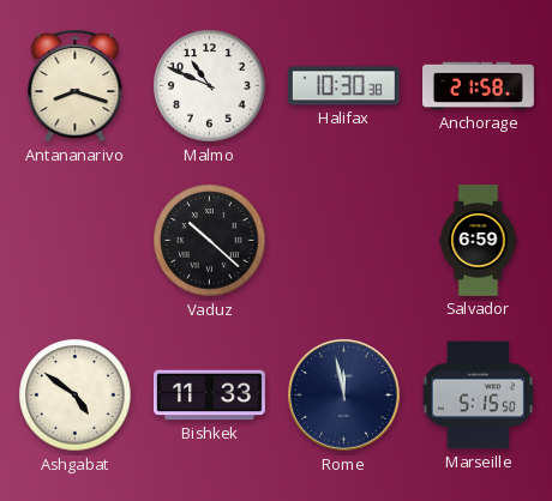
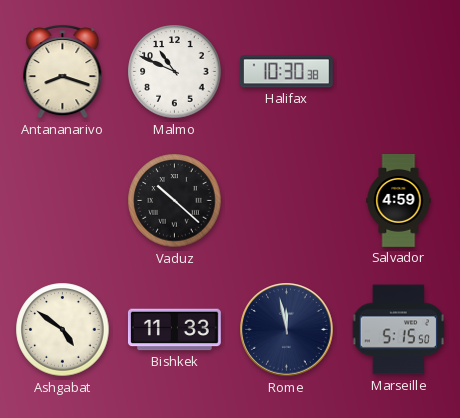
Anchorage: 21:58 -> none (479, 86)
Salvador: 6:59 -> 4:59 (399, 201)
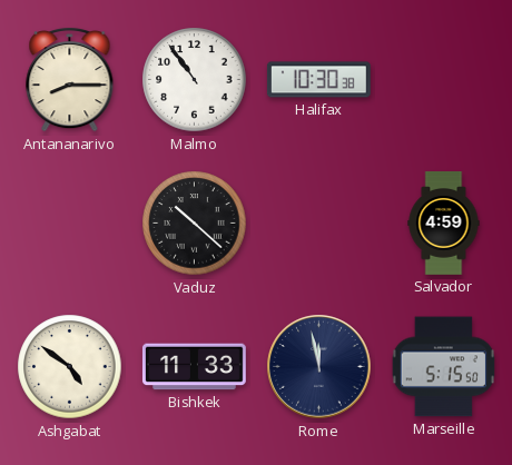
Antananarivo: 8:18 -> 8:15 (70, 79)
Malmo: 10:49 -> 10:54 (195, 80)
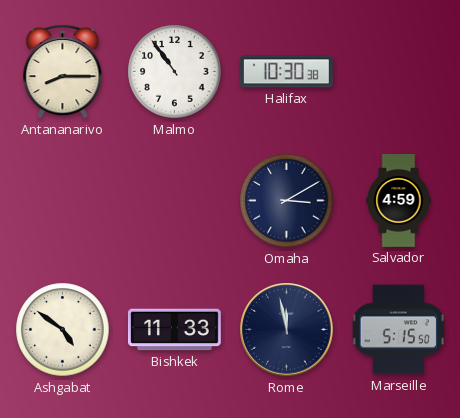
Vaduz: 10:22 -> none (195, 224)
Omaha: none -> 3:10 (287, 201)
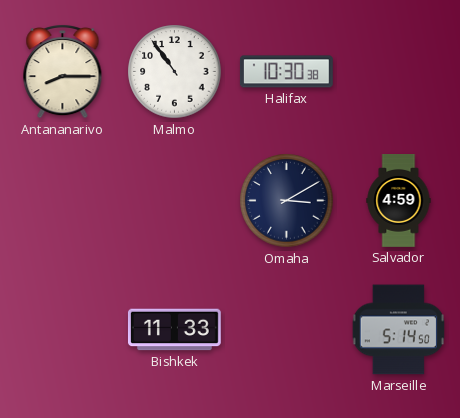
Ashgabat: 4:51 -> none (63, 330)
Rome: 11:58 -> none (287, 330)
Marseille: 5:15 -> 5:14 (398, 330)
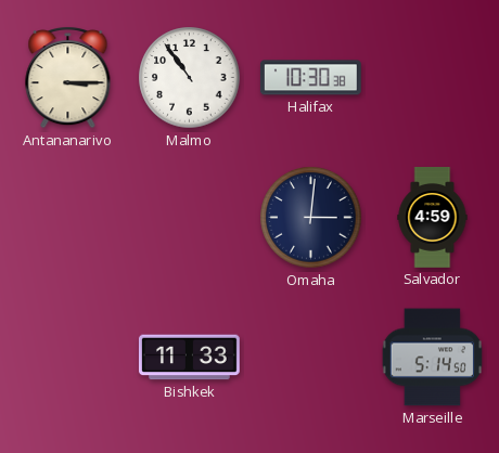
Antananarivo: 8:15 -> 3:15 (68, 77)
Omaha: 3:10 -> 3:01 (311, 218)
